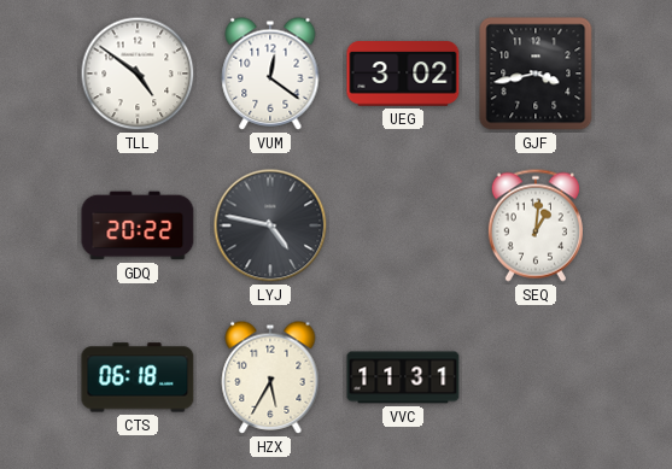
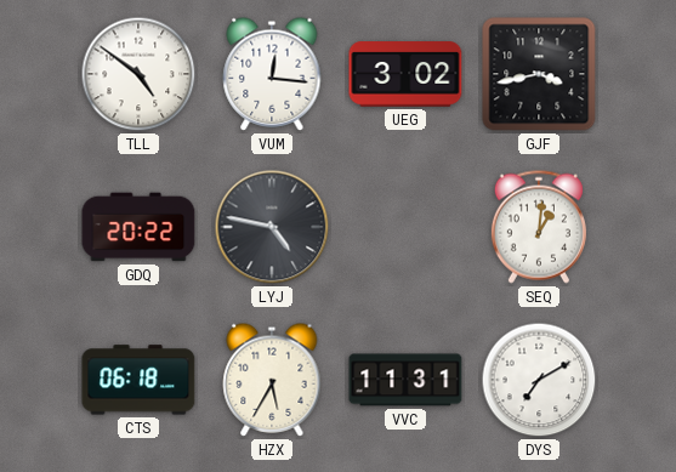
VUM: 12:21 -> 12:16 (272, 74)
DYS: none -> 7:10 (539, 380)
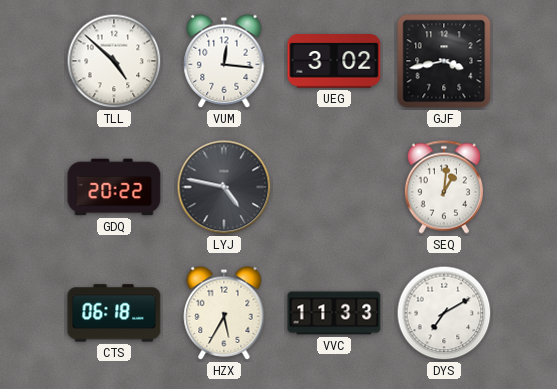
TLL: 4:51 -> 4:52 (114, 61)
VVC: 11:31 -> 11:33 (334, 313)
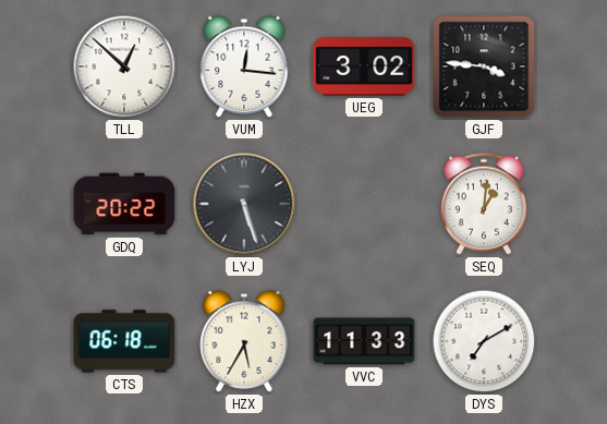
TLL: 4:52 -> 12:52 (124, 66)
GJF: 3:43 -> 3:46 (484, 66)
LYJ: 4:47 -> 5:27 (244, 204)
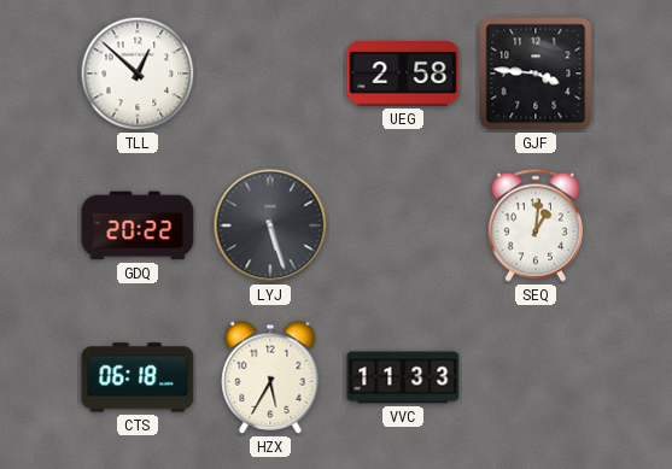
VUM: 12:16 -> none (244, 66)
UEG: 3:02 -> 2:58 (403, 74)
DYS: 7:10 -> none (484, 341)
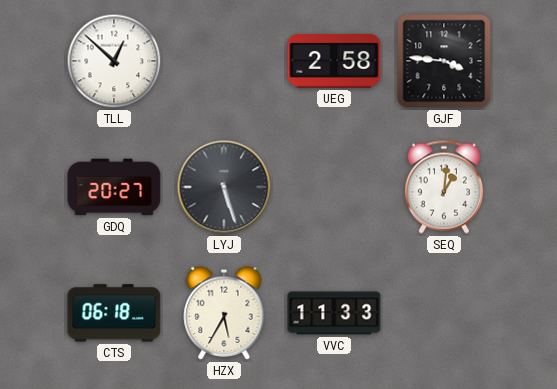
GDQ: 20:22 -> 20:27 (114, 187)
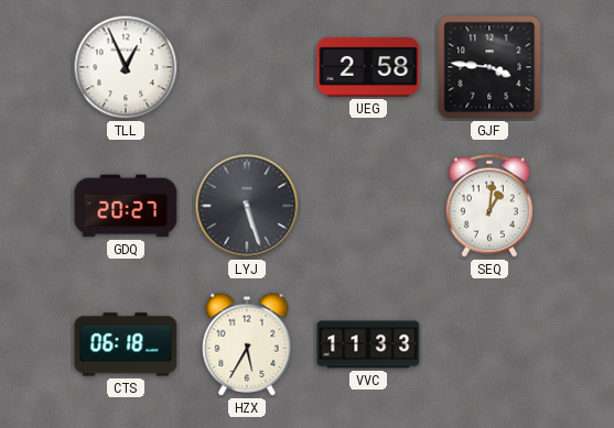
TLL: 12:52 -> 12:56 (126, 67)
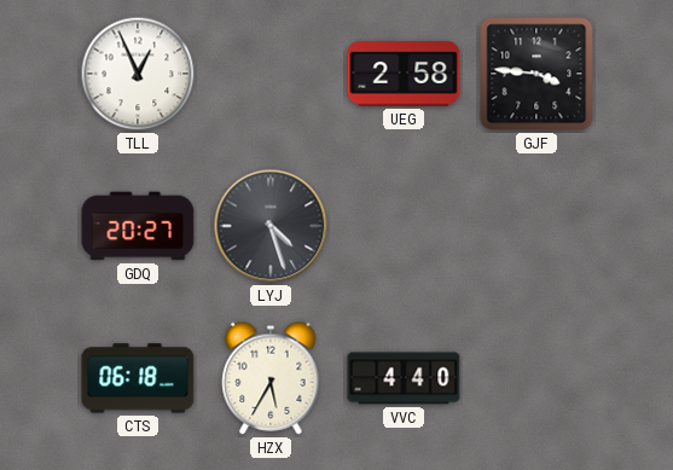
LYJ: 5:27 -> 4:27 (271, 226)
SEQ: 1:01 -> none (489, 206)
VVC: 11:33 -> 4:40 (404, 378)
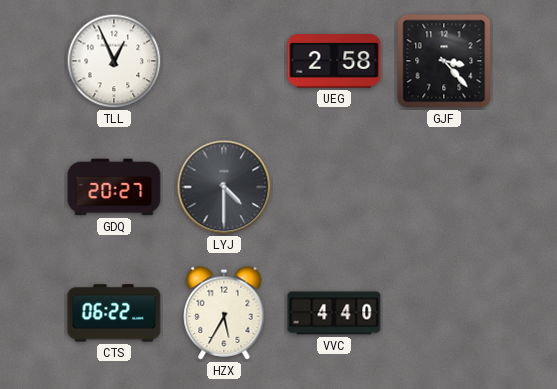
GJF: 3:46 -> 3:23 (444, 61)
LYJ: 4:27 -> 4:30 (224, 187)
CTS: 06:18 -> 06:22 (114, 313)
